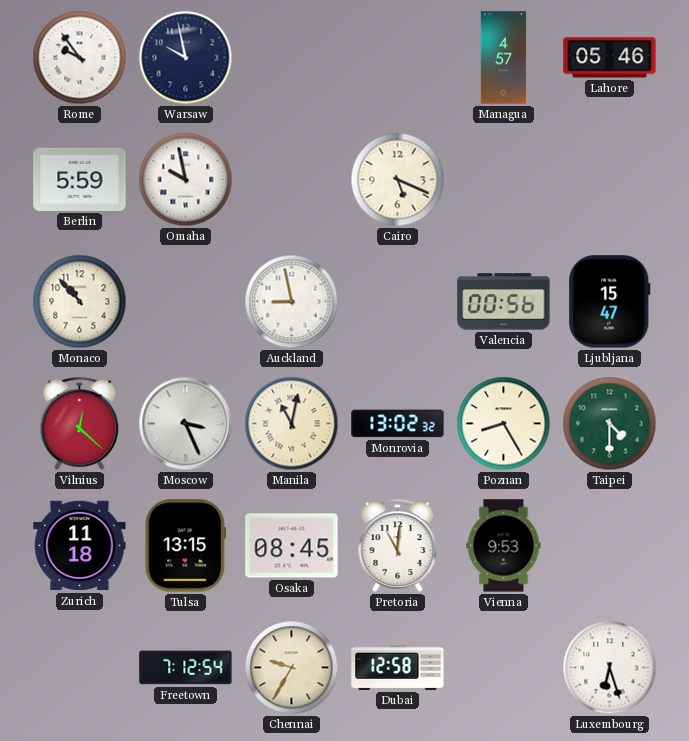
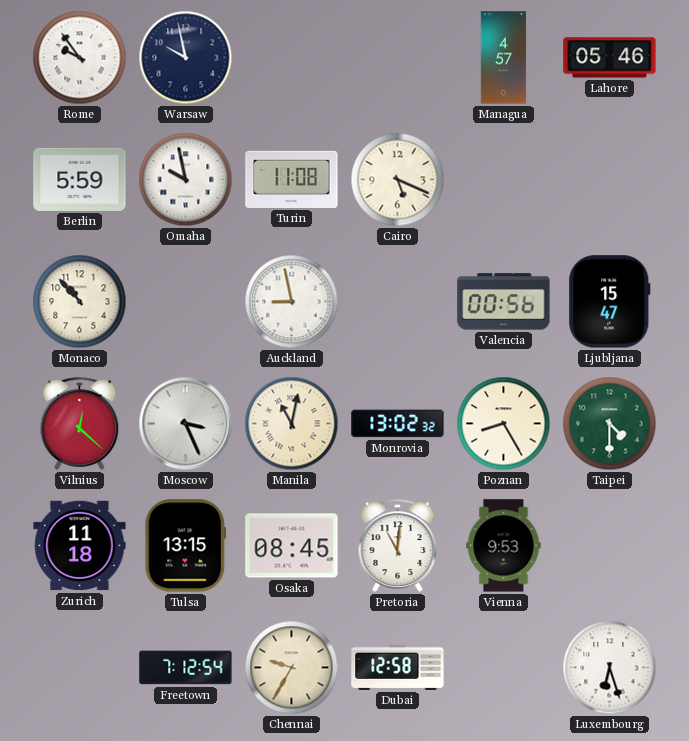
Turin: none -> 11:08 (292, 179)
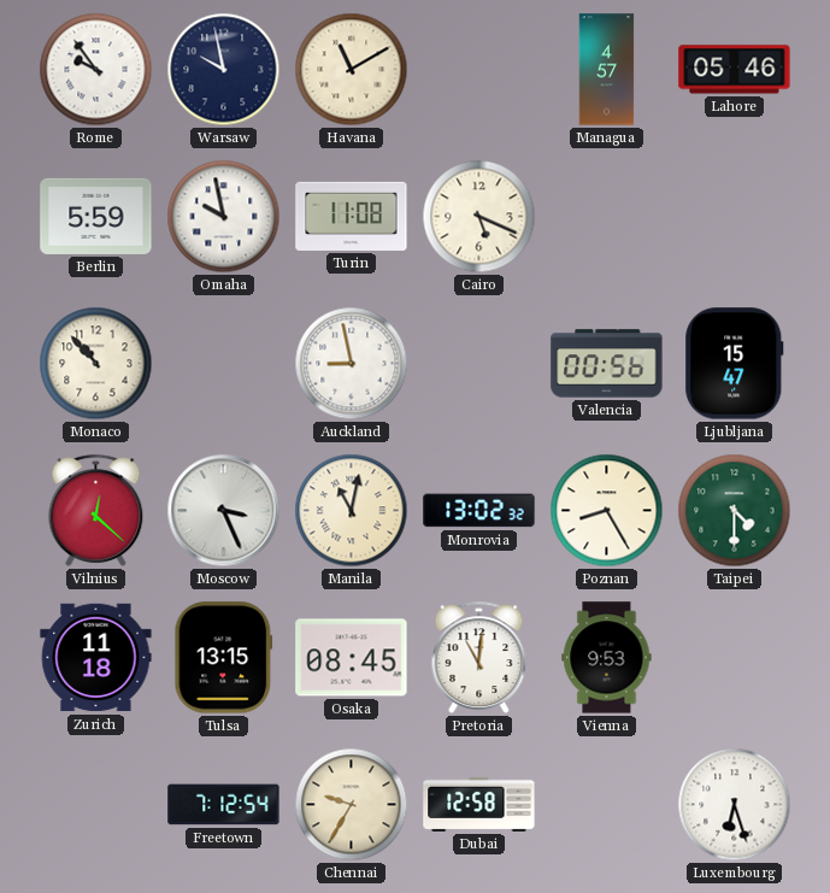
Havana: none -> 11:10 (352, 70)
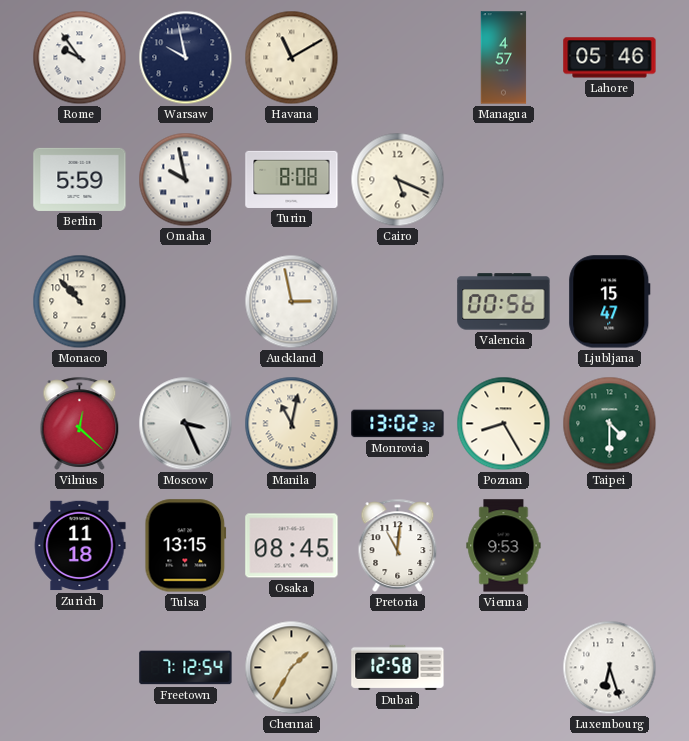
Turin: 11:08 -> 8:08 (292, 179)
Auckland: 8:58 -> 2:58 (292, 302)
Chennai: 9:35 -> 1:35 (292, 668)
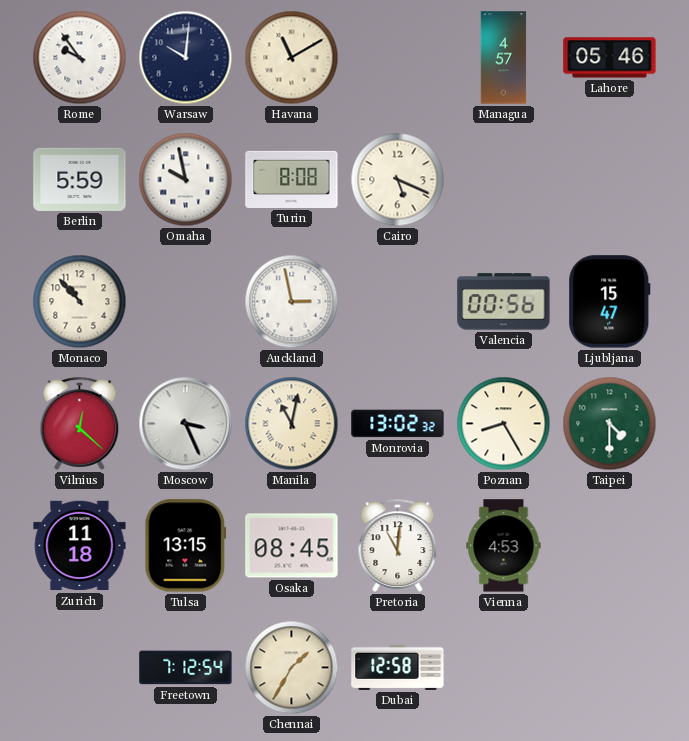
Warsaw: 9:58 -> 10:01 (186, 58)
Vienna: 9:53 -> 4:53 (504, 546)
Luxembourg: 6:27 -> none (610, 668)
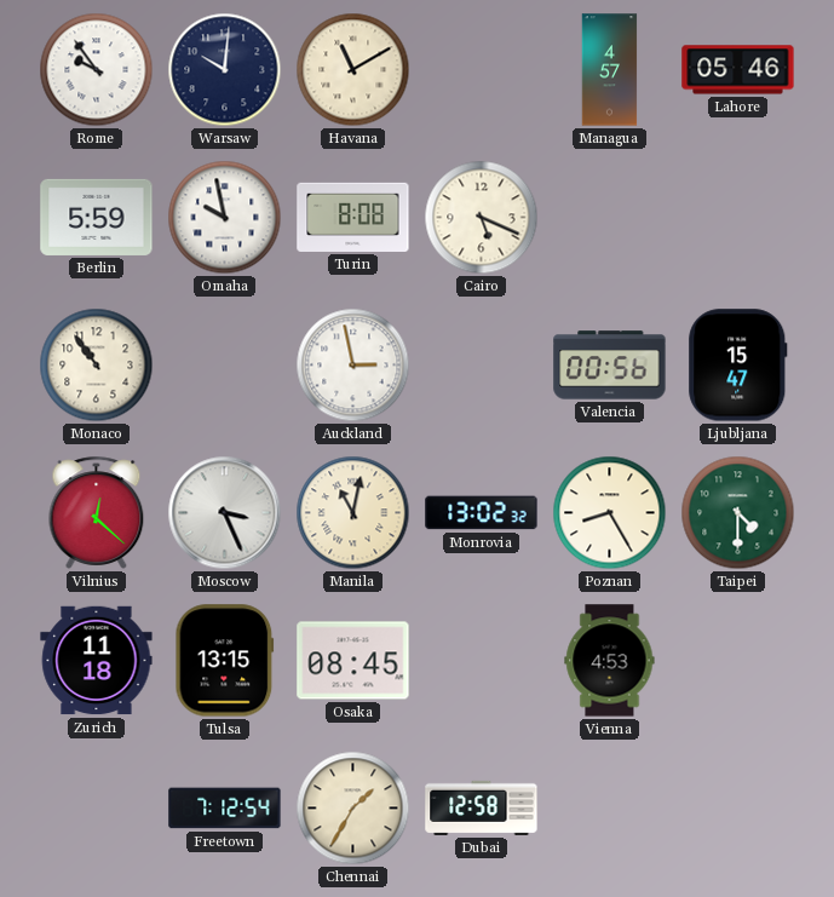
Monaco: 10:53 -> 10:54 (97, 366)
Pretoria: 11:01 -> none (398, 545)
